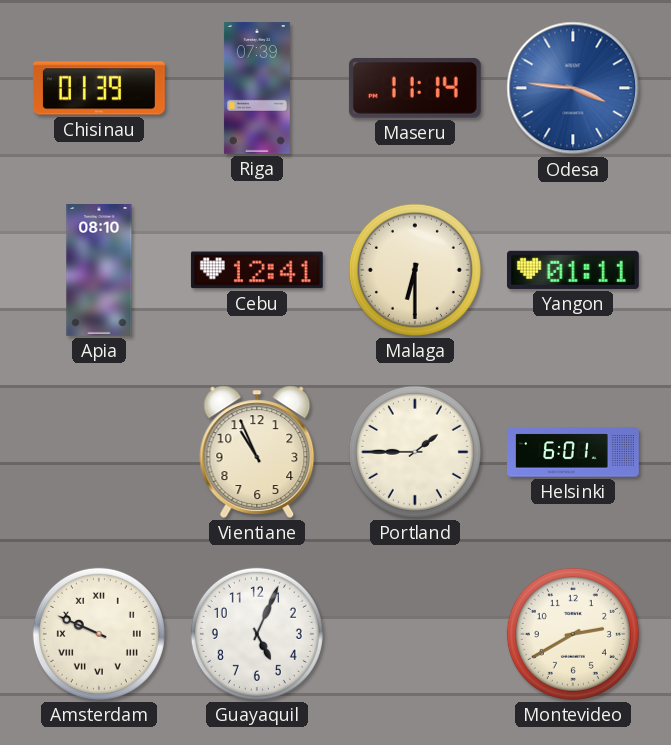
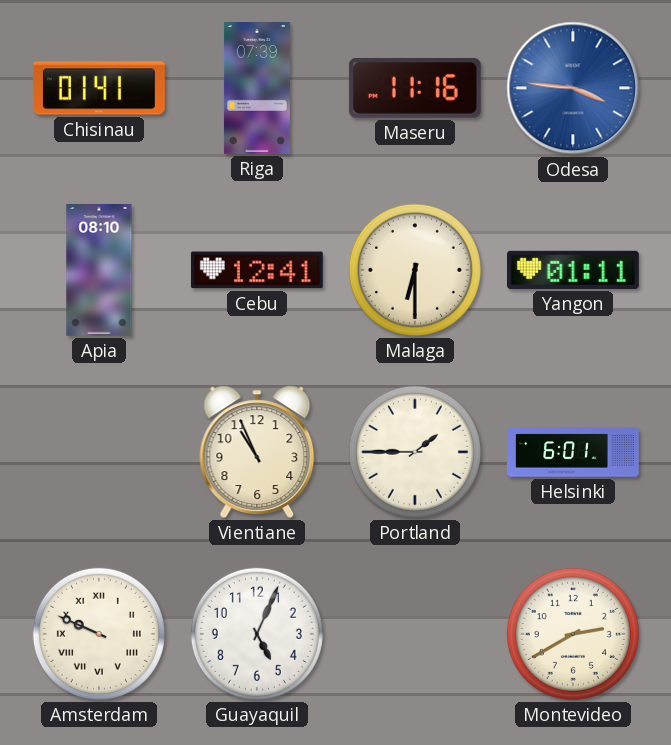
Chisinau: 01:39 -> 01:41 (99, 88)
Maseru: 11:14 -> 11:16 (415, 88)
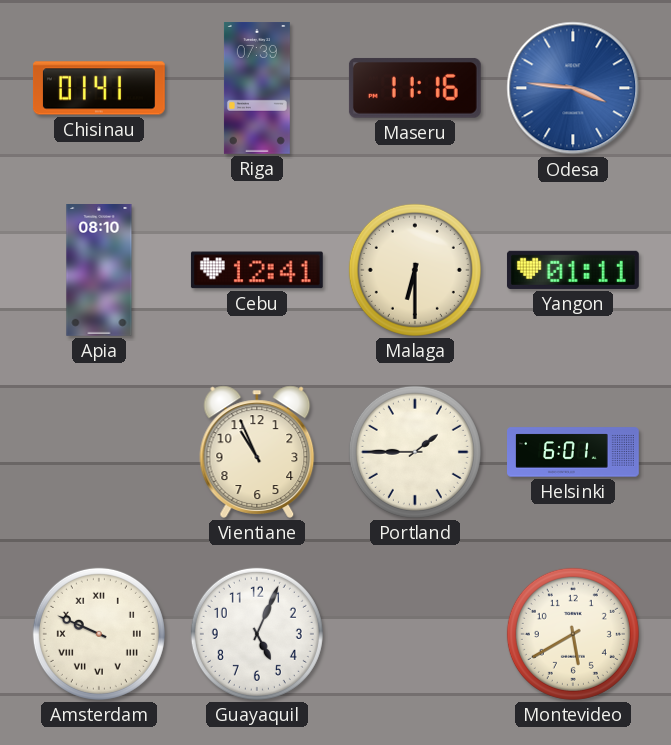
Montevideo: 2:40 -> 5:40 (573, 634)
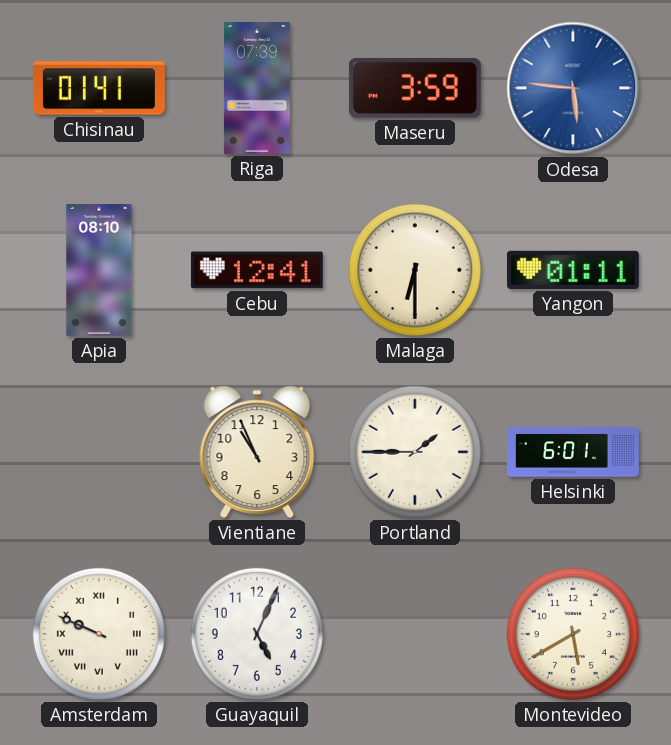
Maseru: 11:16 -> 3:59 (415, 88)
Odesa: 3:46 -> 5:46 (573, 88)
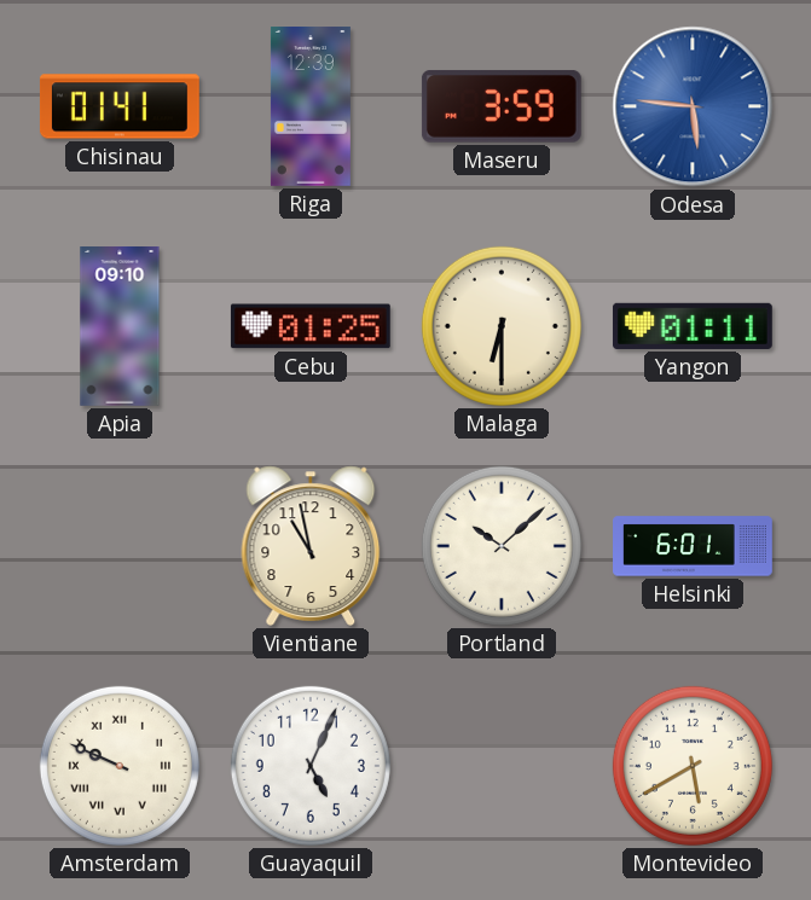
Riga: 07:39 -> 12:39 (311, 108)
Apia: 08:10 -> 09:10 (120, 327)
Cebu: 12:41 -> 01:25 (311, 326)
Vientiane: 10:56 -> 10:58 (311, 546)
Portland: 1:45 -> 10:08 (502, 546)
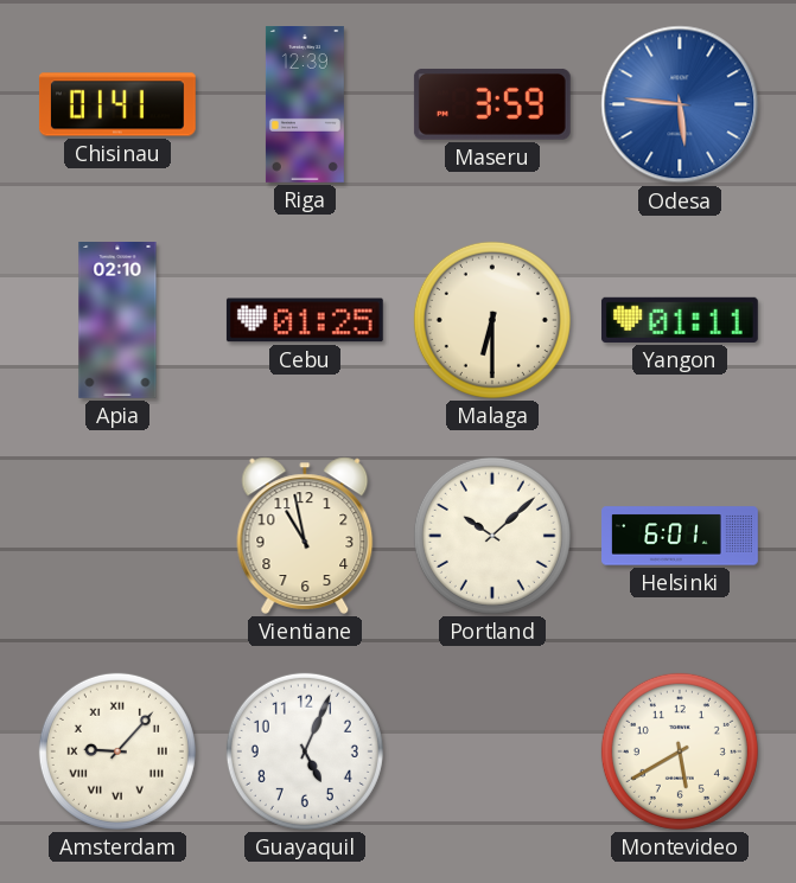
Apia: 09:10 -> 02:10 (117, 321)
Amsterdam: 9:49 -> 9:07 (117, 751)
